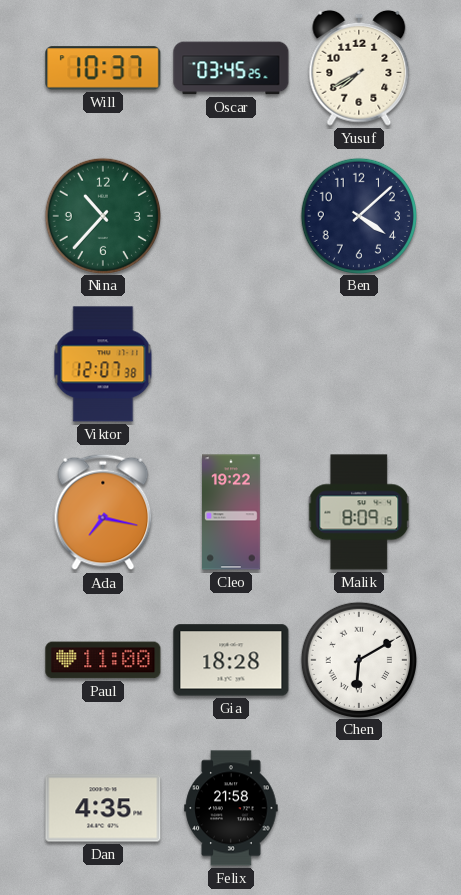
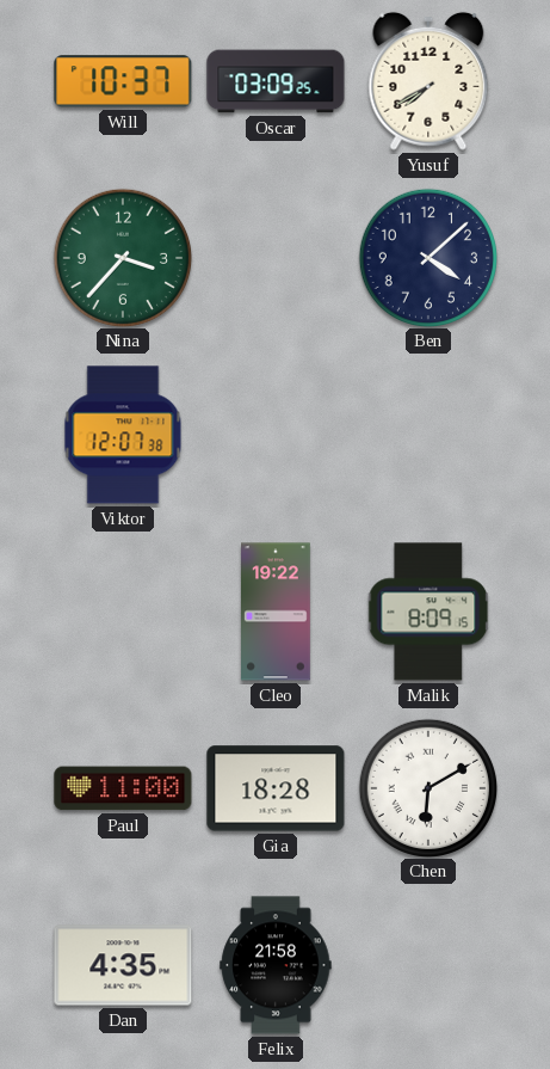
Oscar: 03:45 -> 03:09 (276, 81)
Nina: 10:37 -> 3:37 (122, 257)
Ada: 7:17 -> none (103, 512)
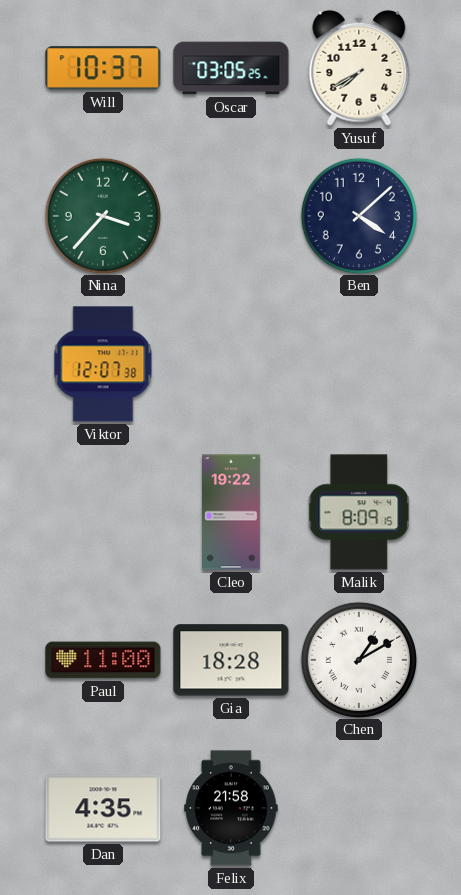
Oscar: 03:09 -> 03:05 (231, 68)
Chen: 6:10 -> 1:10 (358, 659)
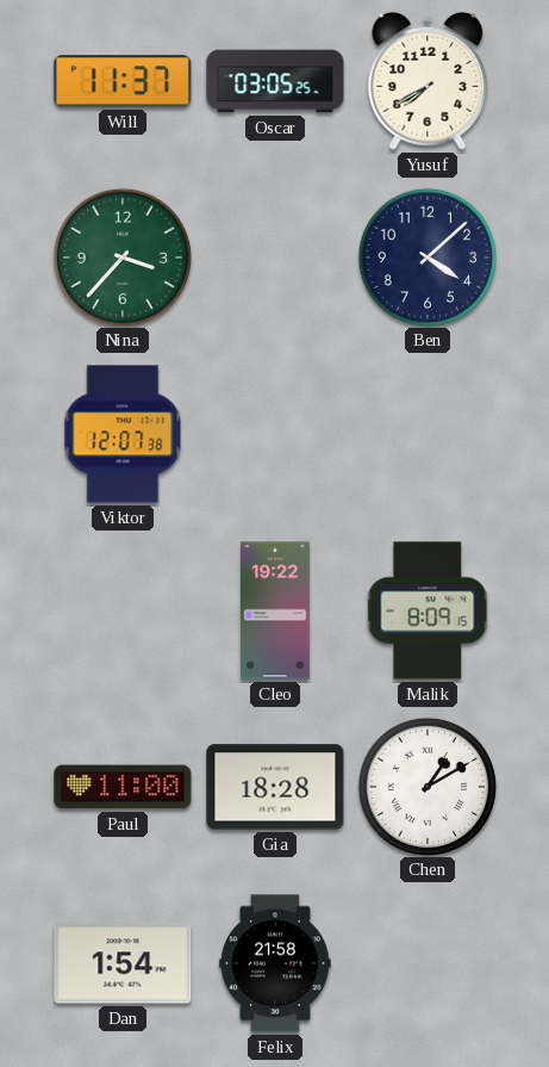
Will: 10:37 -> 11:37 (123, 81)
Dan: 4:35 -> 1:54 (123, 963)
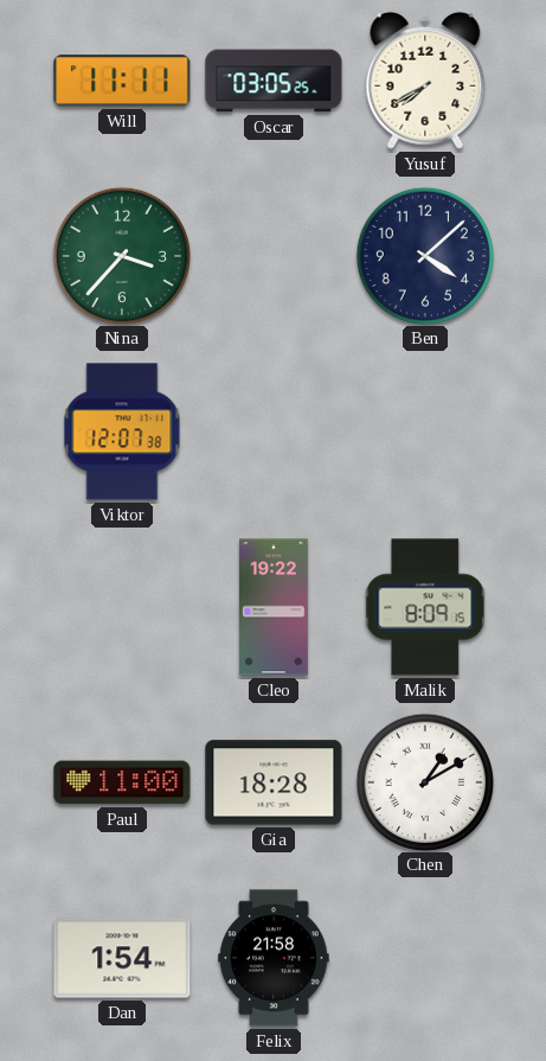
Will: 11:37 -> 11:11 (122, 81)
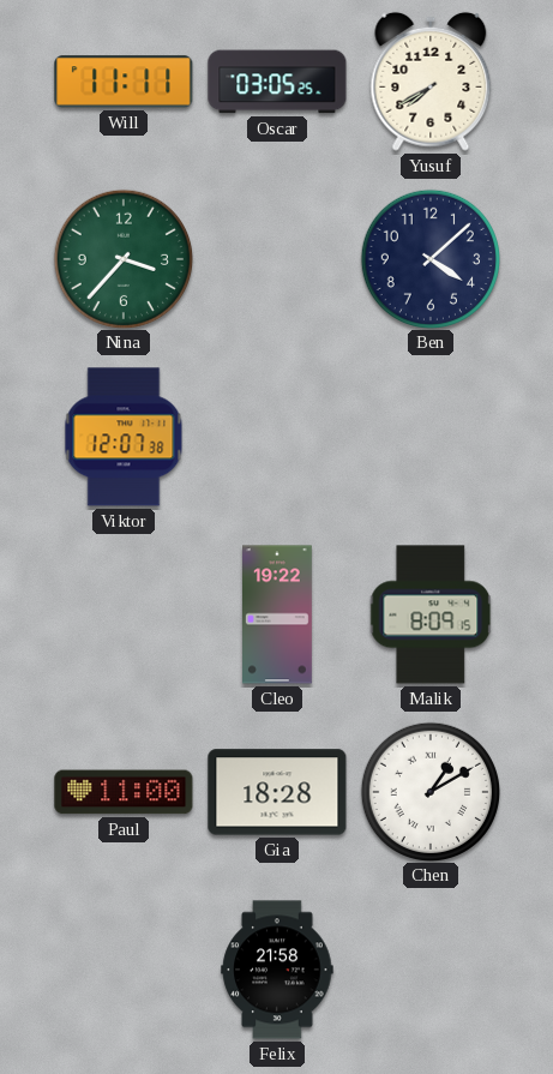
Dan: 1:54 -> none (122, 958)
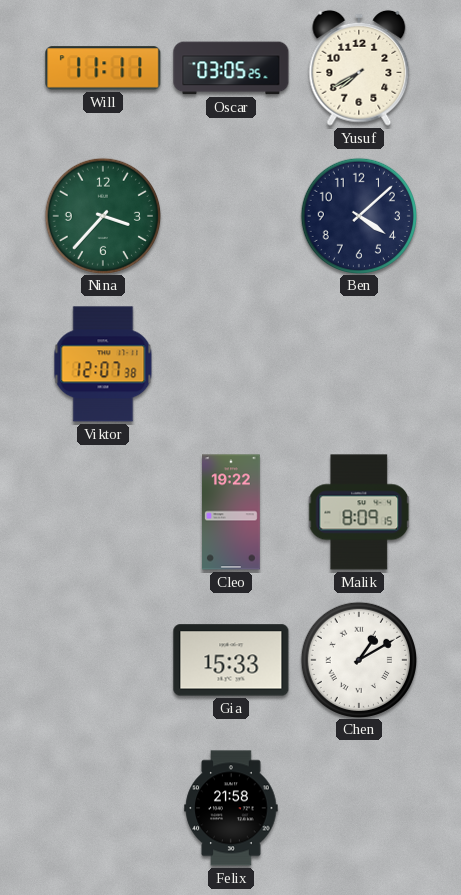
Paul: 11:00 -> none (124, 792)
Gia: 18:28 -> 15:33 (231, 660)
